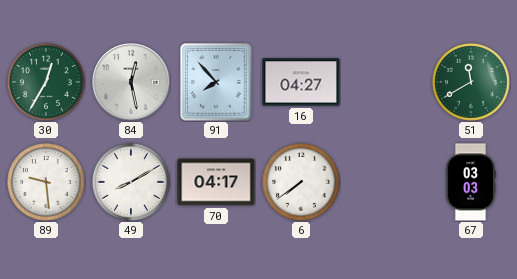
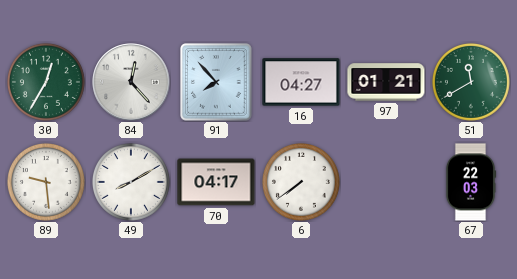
84: 12:28 -> 12:23 (131, 82)
97: none -> 01:21 (386, 82)
67: 03:03 -> 22:03 (471, 182)
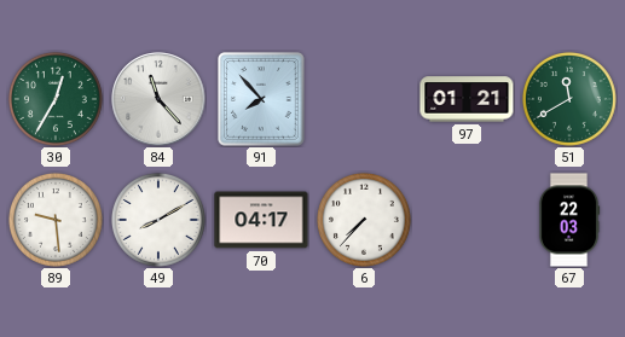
84: 12:23 -> 11:23 (158, 99)
16: 04:27 -> none (301, 82)
6: 7:39 -> 7:37 (364, 220)
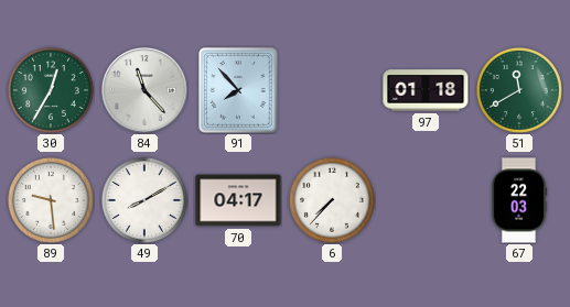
97: 01:21 -> 01:18 (426, 90)
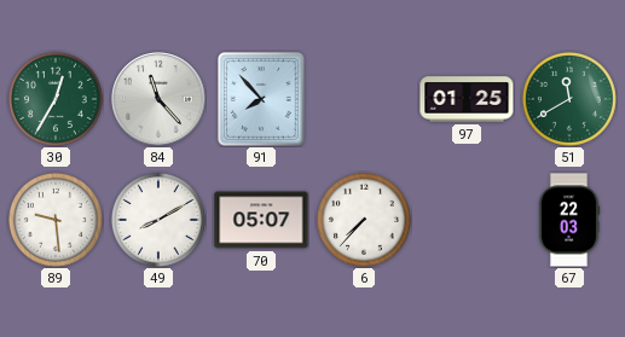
97: 01:18 -> 01:25 (467, 99)
70: 04:17 -> 05:07 (261, 220)
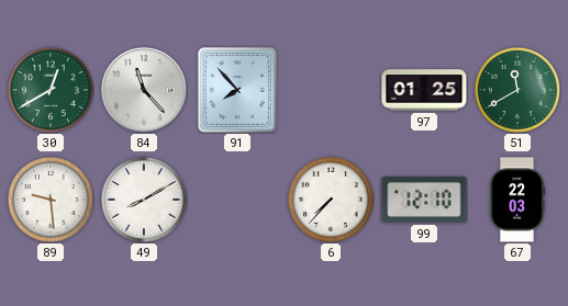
30: 12:35 -> 12:40 (51, 90)
70: 05:07 -> none (261, 220)
99: none -> 12:10 (424, 200)
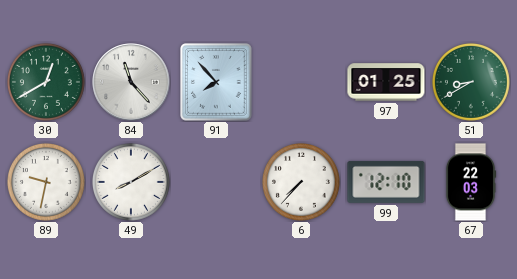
51: 11:40 -> 8:40 (471, 82)
89: 9:29 -> 9:32 (46, 182)
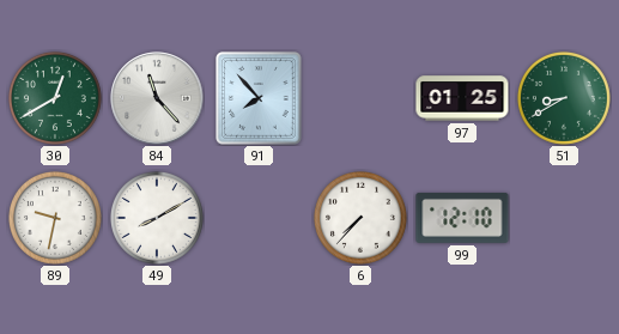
67: 22:03 -> none (471, 182)
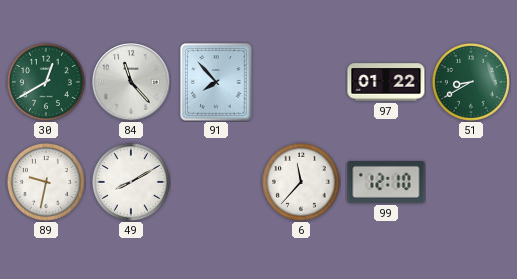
97: 01:25 -> 01:22 (386, 82)
6: 7:37 -> 11:37 (301, 182)
